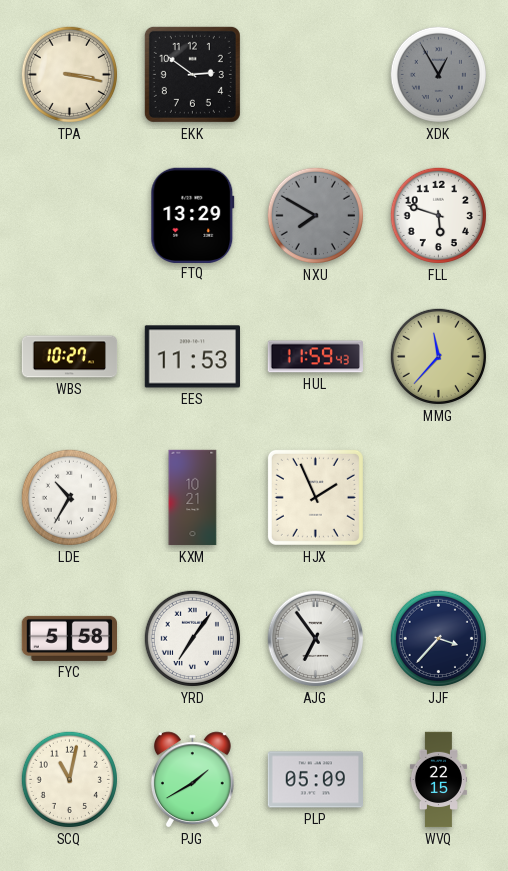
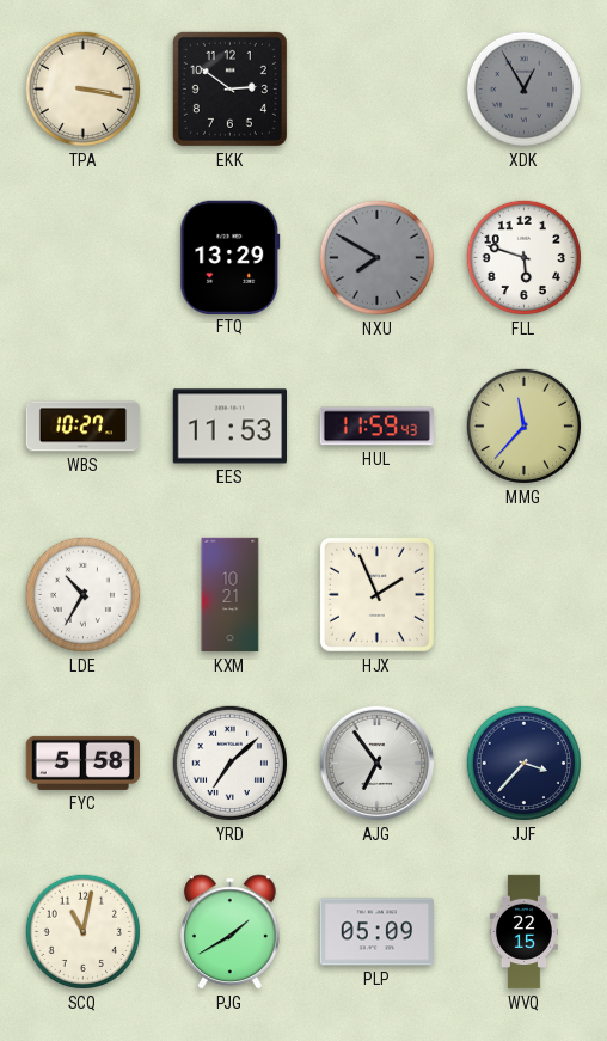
YRD: 7:06 -> 7:08 (229, 763)
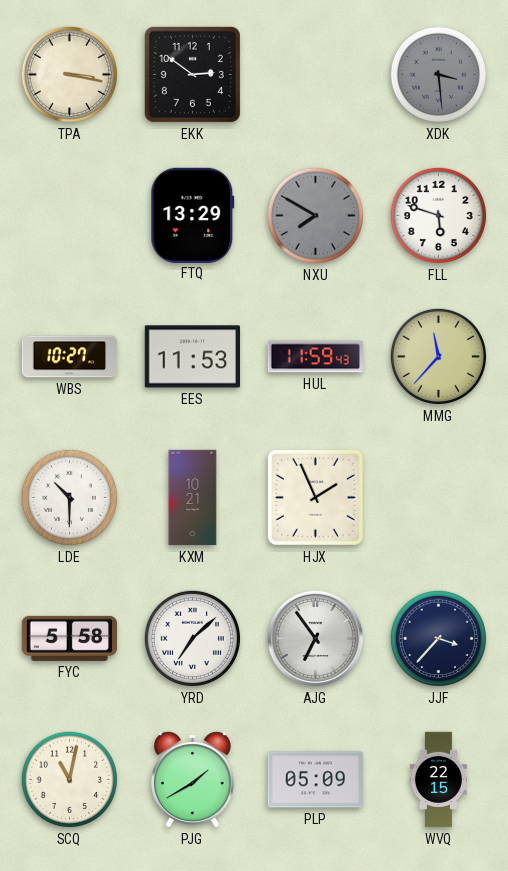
XDK: 12:55 -> 3:29 (438, 74)
LDE: 10:35 -> 10:30 (69, 497)
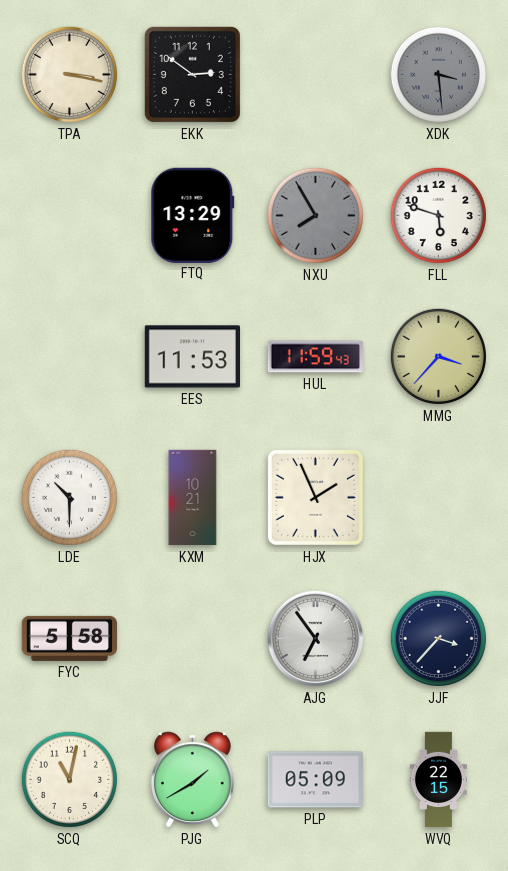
NXU: 7:50 -> 7:55 (315, 215)
WBS: 10:27 -> none (70, 357)
MMG: 11:37 -> 3:37 (438, 356)
YRD: 7:08 -> none (192, 638)
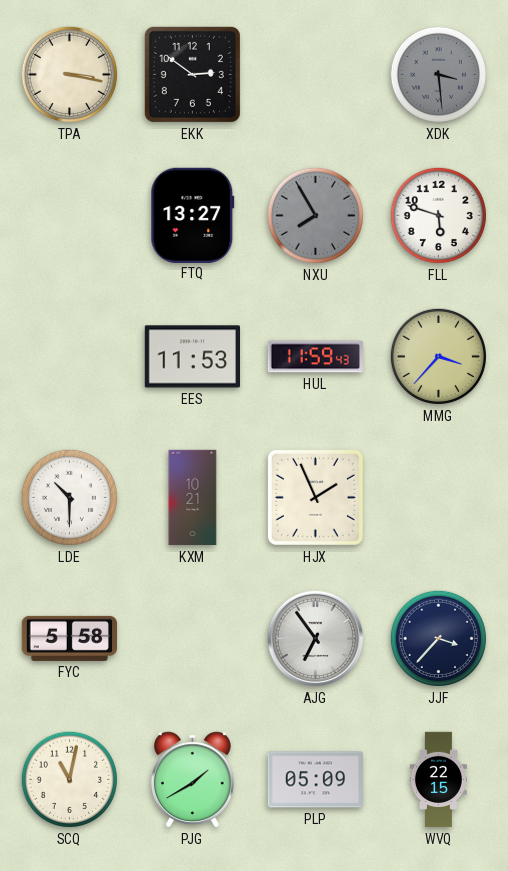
FTQ: 13:29 -> 13:27 (193, 215)
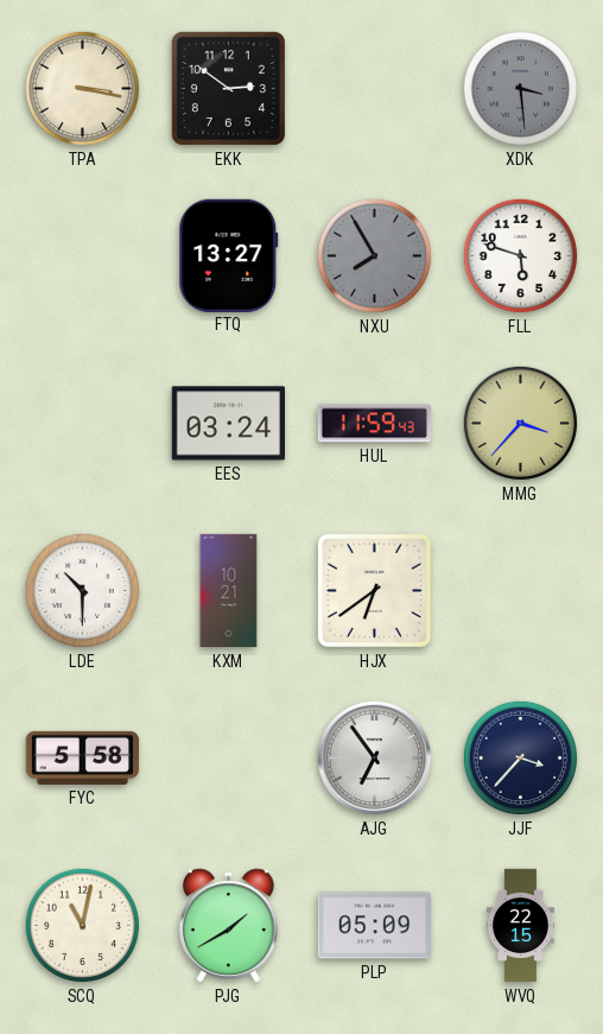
EES: 11:53 -> 03:24 (228, 424)
HJX: 1:56 -> 6:39 (374, 590)
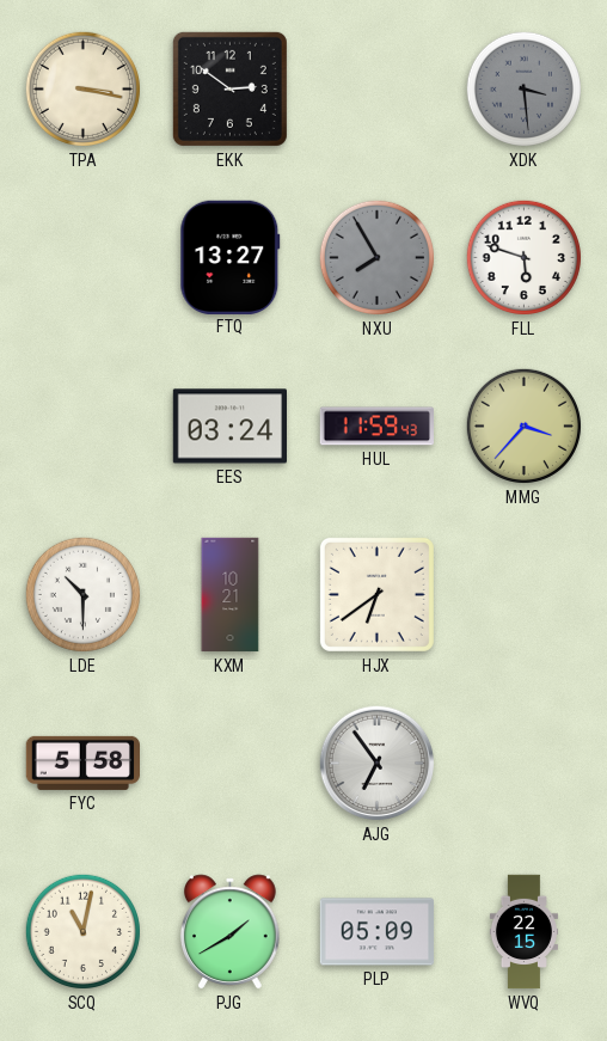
JJF: 3:37 -> none (520, 757)
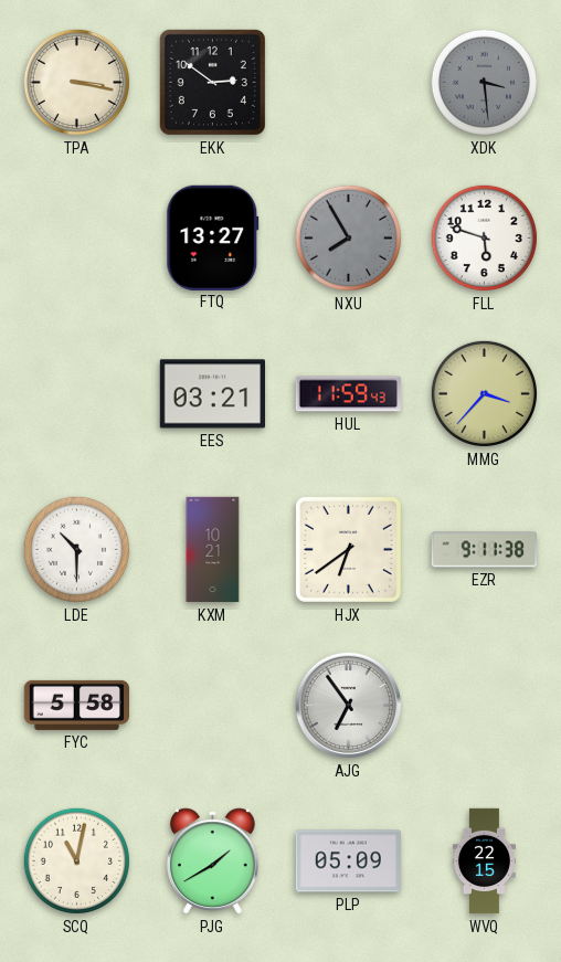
EES: 03:24 -> 03:21 (212, 394)
EZR: none -> 9:11 (484, 550)
